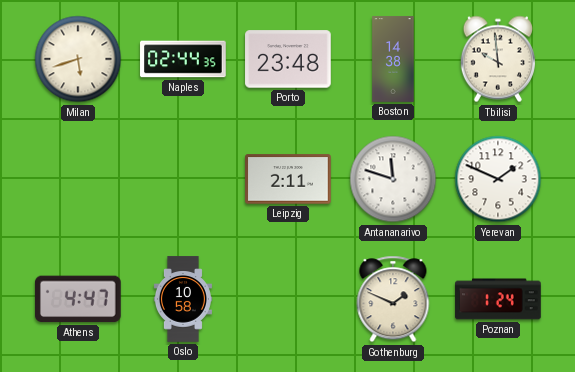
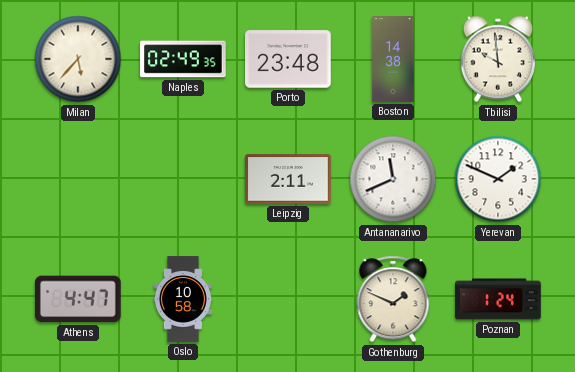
Milan: 5:42 -> 5:37 (78, 59)
Naples: 02:44 -> 02:49 (183, 59)
Antananarivo: 11:48 -> 11:41 (393, 179)
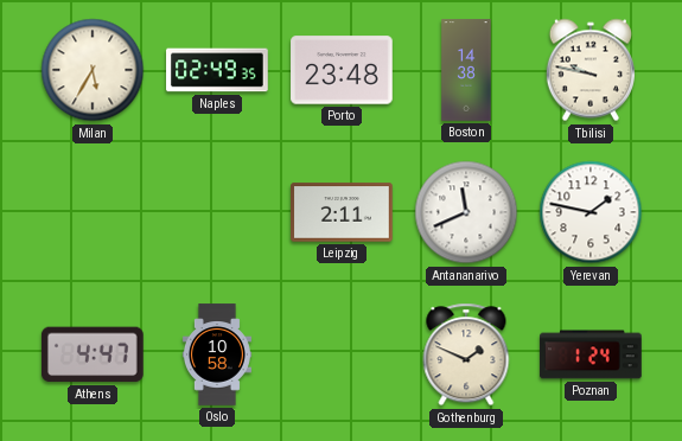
Milan: 5:37 -> 5:35 (93, 70)
Tbilisi: 9:59 -> 9:47 (589, 70)
Yerevan: 1:49 -> 1:47 (591, 212)
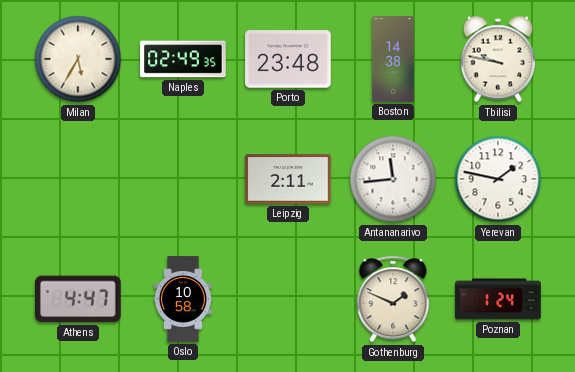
Antananarivo: 11:41 -> 11:44 (393, 179)
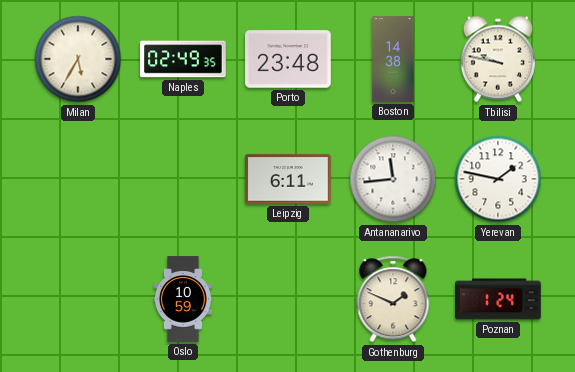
Leipzig: 2:11 -> 6:11 (288, 179)
Athens: 4:47 -> none (78, 299)
Oslo: 10:58 -> 10:59 (183, 299)
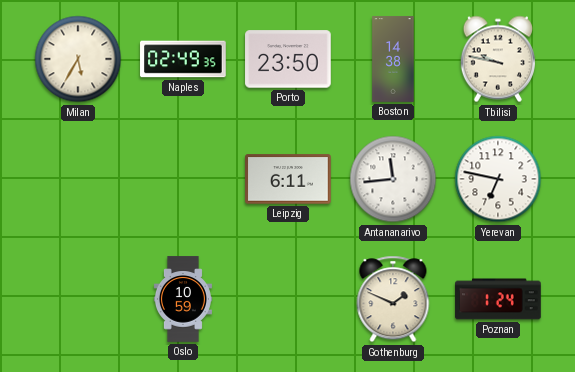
Porto: 23:48 -> 23:50 (288, 59)
Yerevan: 1:47 -> 6:47 (498, 179)
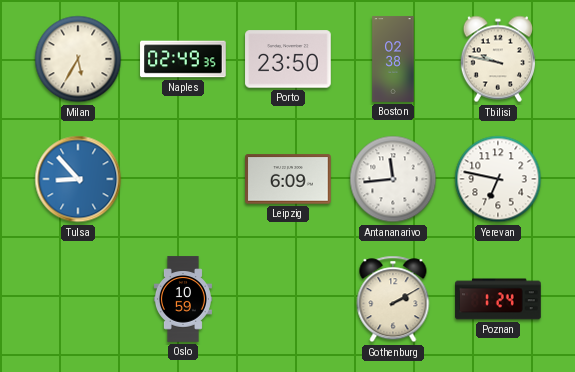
Boston: 14:38 -> 02:38 (393, 59)
Tulsa: none -> 8:53 (78, 179)
Leipzig: 6:11 -> 6:09 (288, 179)
Gothenburg: 1:49 -> 2:10 (393, 299)
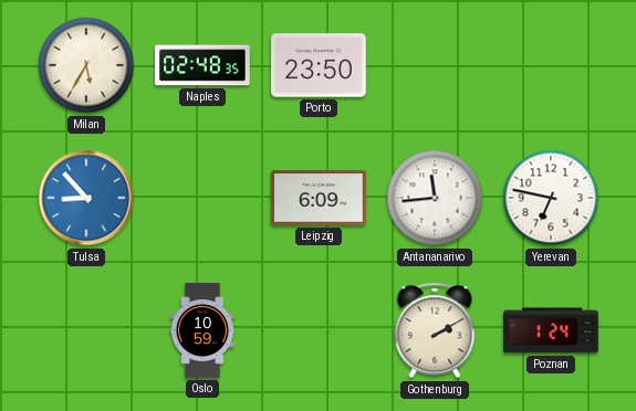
Naples: 02:49 -> 02:48 (202, 65)
Boston: 02:38 -> none (393, 59)
Tbilisi: 9:47 -> none (497, 59)
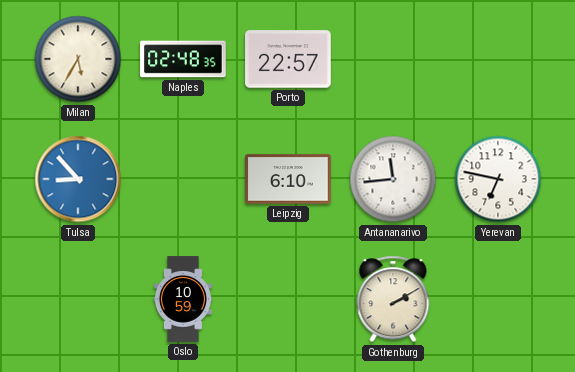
Porto: 23:50 -> 22:57 (288, 59)
Leipzig: 6:09 -> 6:10 (288, 179)
Poznan: 1:24 -> none (551, 330)
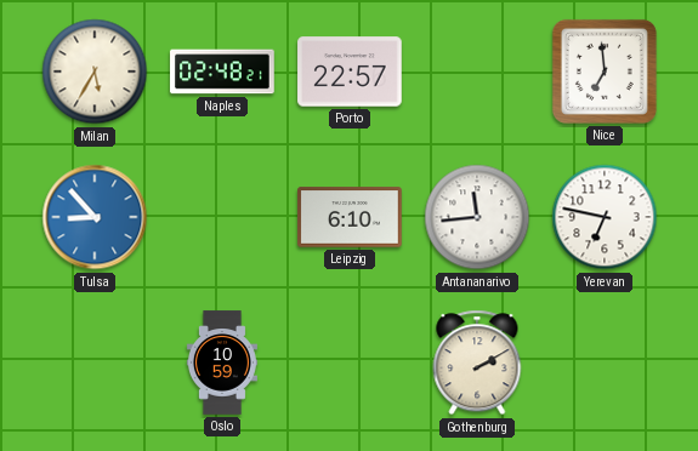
Naples: 02:48:35 -> 02:48:21 (222, 72)
Nice: none -> 6:59 (605, 72)
